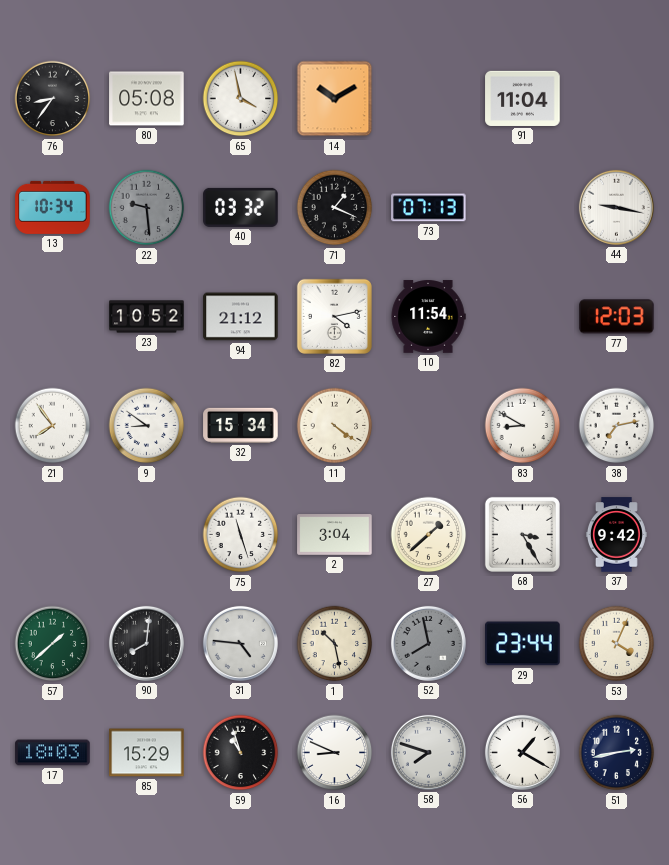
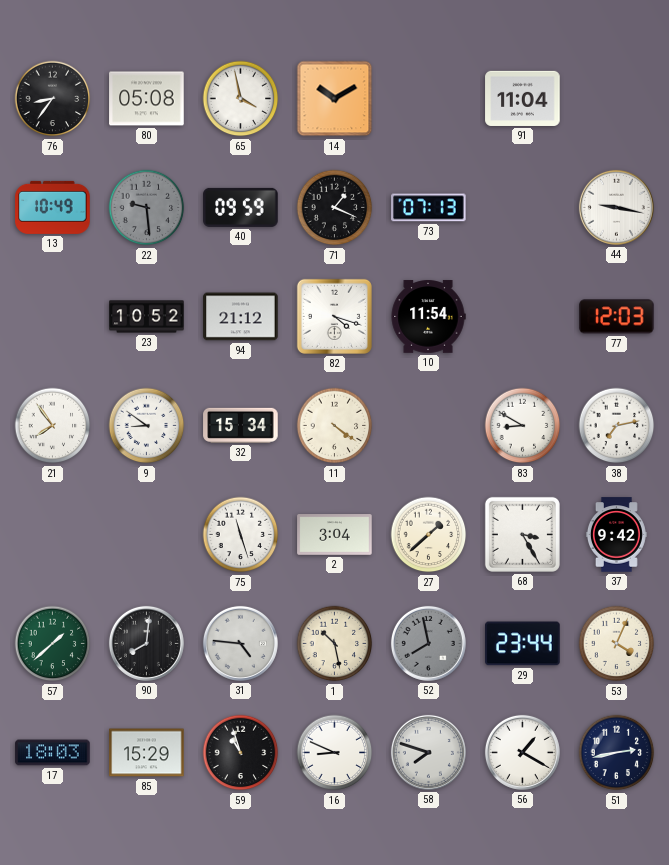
13: 10:34 -> 10:49 (53, 207)
40: 03:32 -> 09:59 (241, 207)
82: 4:13 -> 4:18 (334, 316)
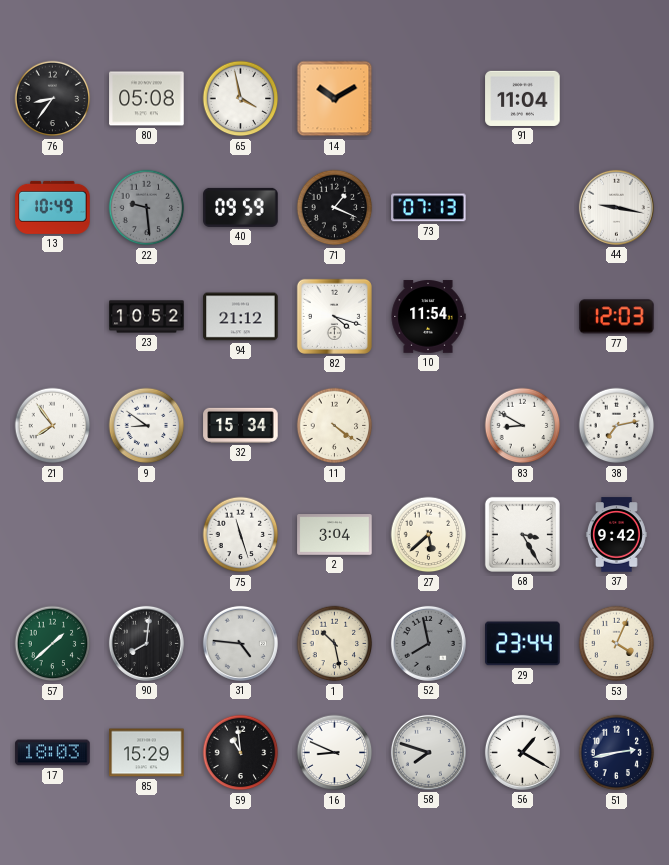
27: 1:38 -> 5:38 (429, 535)
59: 10:57 -> 10:59 (241, 753)
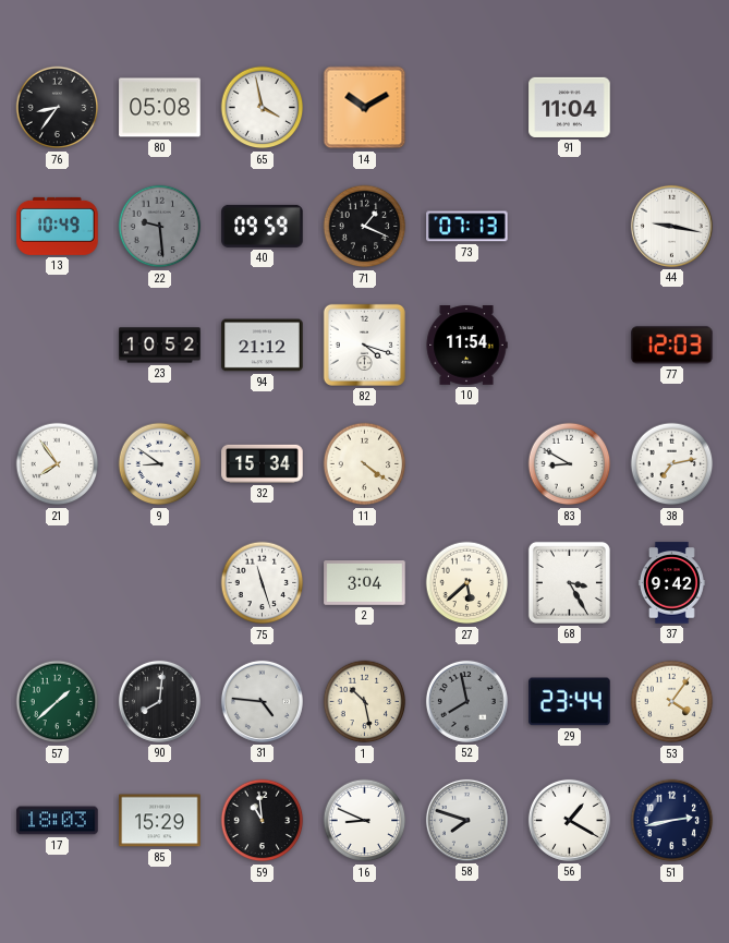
53: 4:04 -> 4:06 (672, 702)
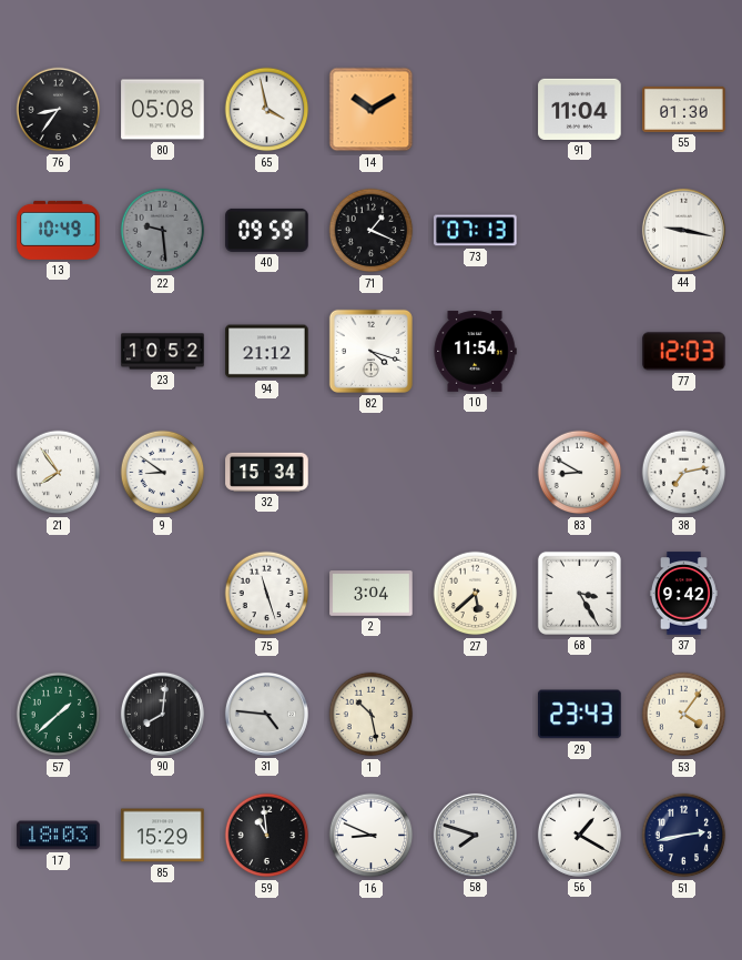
55: none -> 01:30 (684, 109)
11: 4:21 -> none (365, 464)
52: 7:58 -> none (466, 701)
29: 23:44 -> 23:43 (580, 715)
